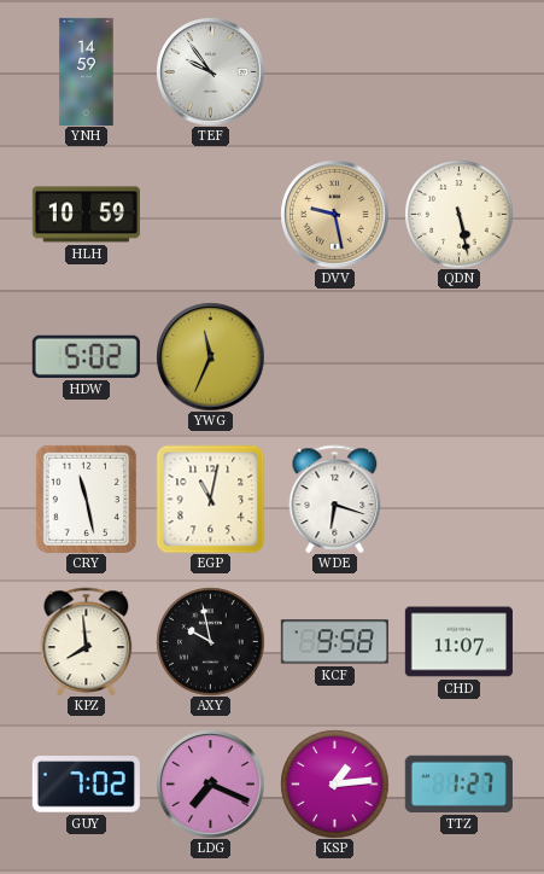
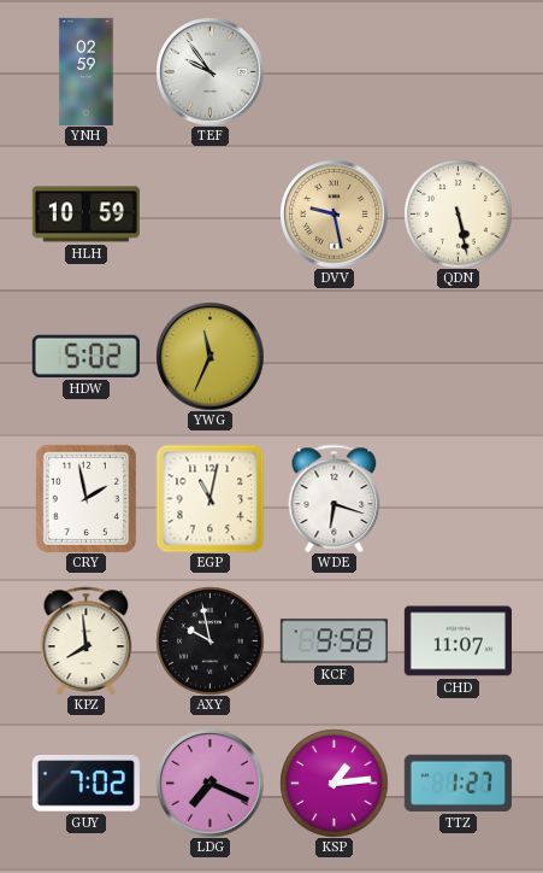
YNH: 14:59 -> 02:59 (87, 71)
CRY: 11:28 -> 1:58 (85, 498)
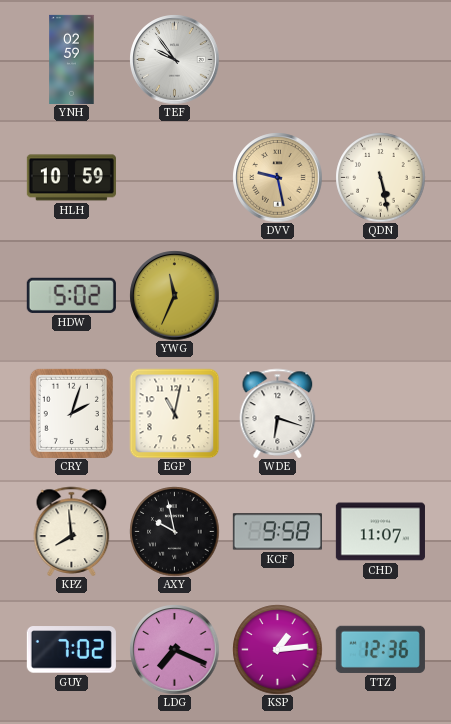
CRY: 1:58 -> 2:03 (71, 413)
TTZ: 1:27 -> 12:36 (380, 649)
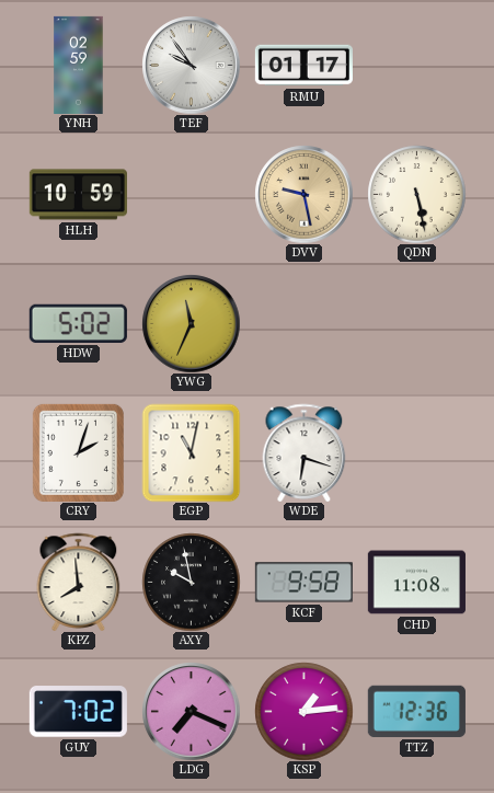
RMU: none -> 01:17 (303, 66)
CHD: 11:07 -> 11:08 (416, 583)
